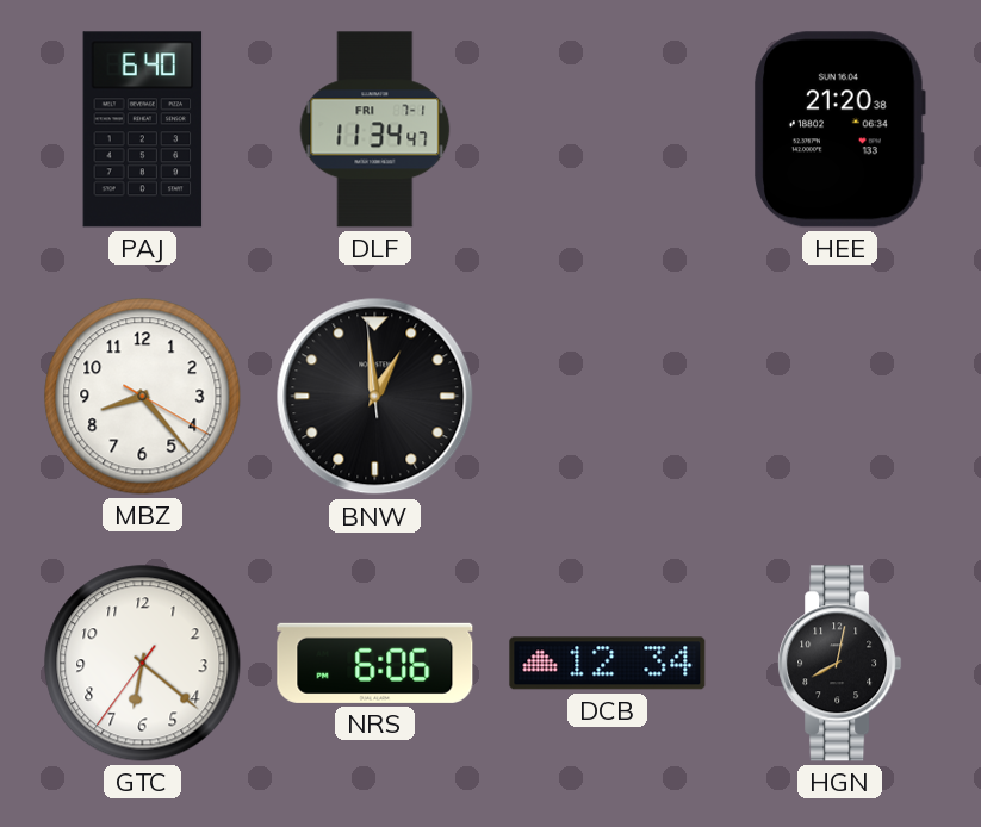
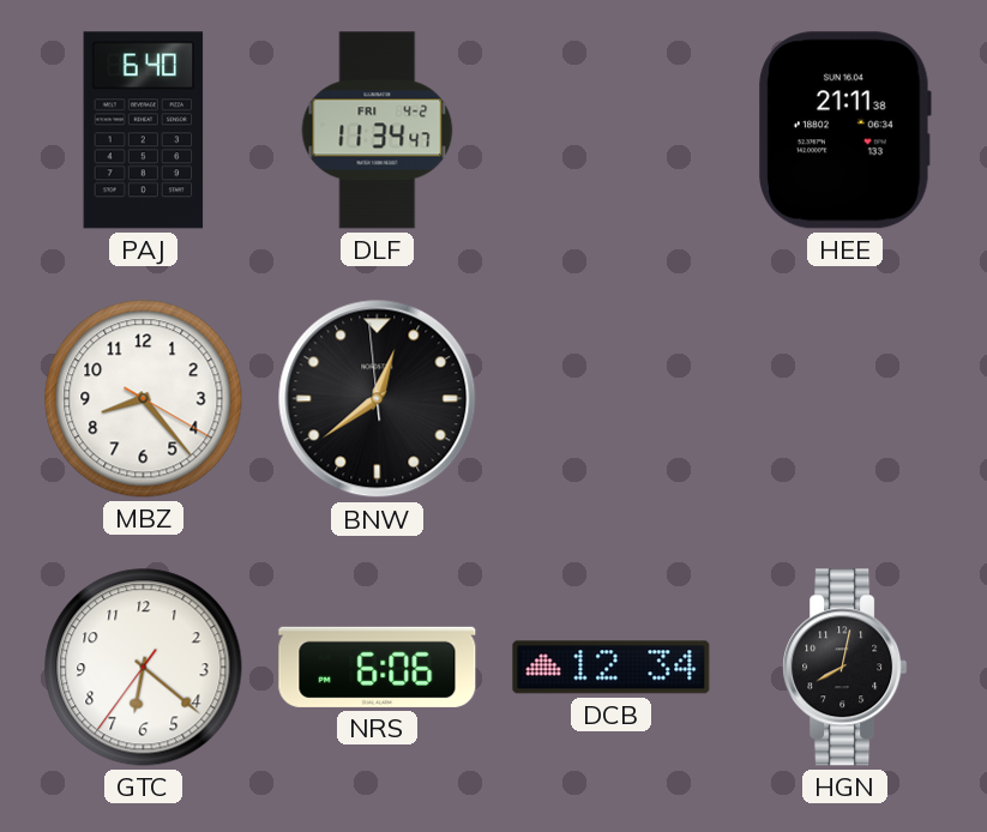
DLF date: FRI 7-1 -> FRI 4-2 (378, 131)
HEE: 21:20 -> 21:11 (844, 131)
BNW: 12:58 -> 12:38 (378, 399)
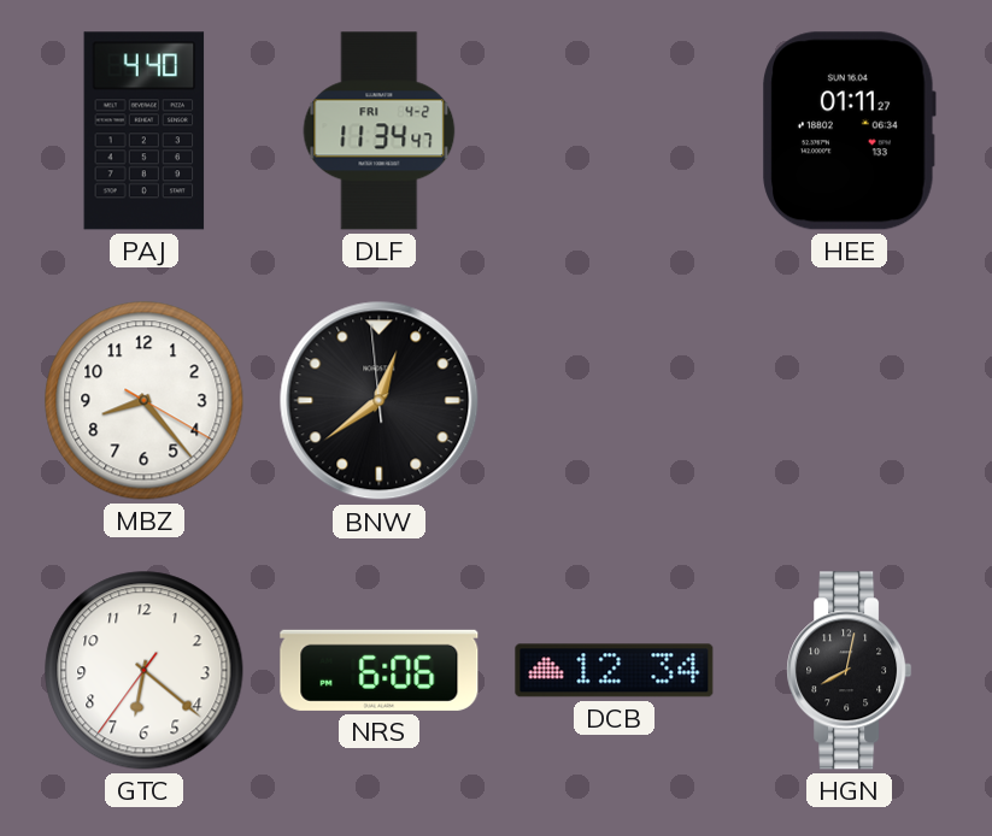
PAJ: 6:40 -> 4:40 (145, 131)
HEE: 21:11 -> 01:11 (849, 131)
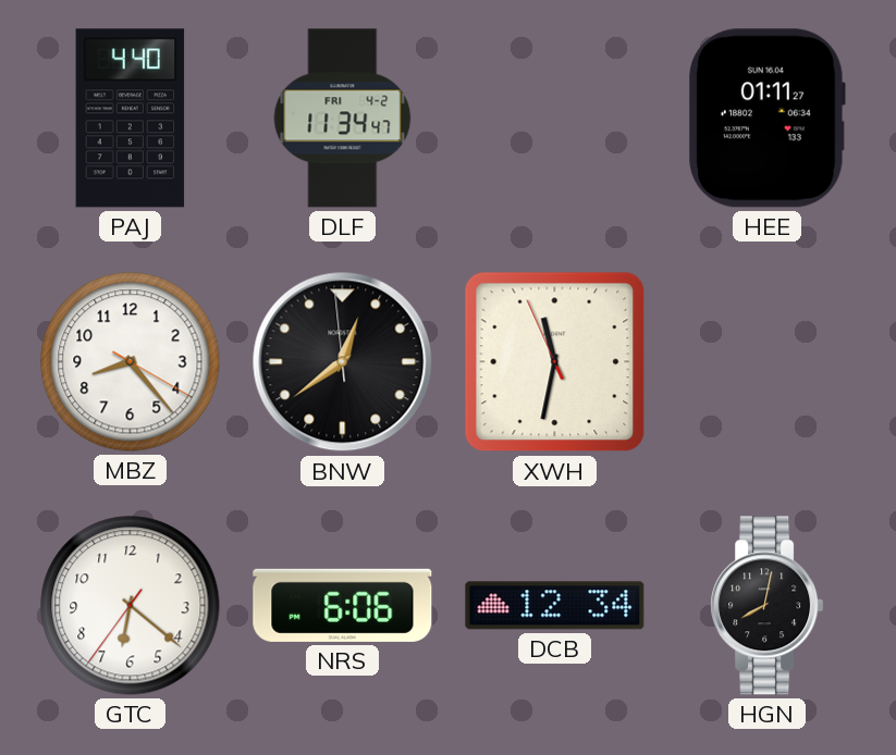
XWH: none -> 11:31 (555, 362)
